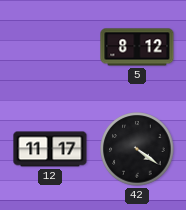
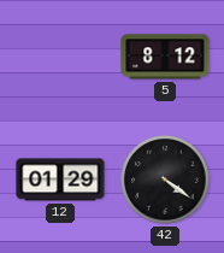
12: 11:17 -> 01:29 (60, 180)
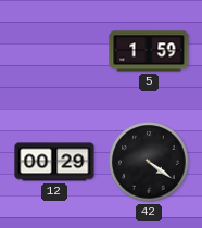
5: 8:12 -> 1:59 (149, 51)
12: 01:29 -> 00:29 (54, 162)
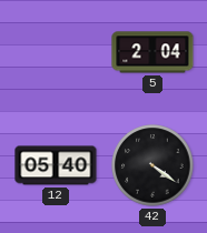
5: 1:59 -> 2:04 (152, 52)
12: 00:29 -> 05:40 (56, 165)
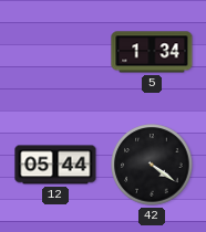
5: 2:04 -> 1:34 (152, 52)
12: 05:40 -> 05:44 (55, 165)
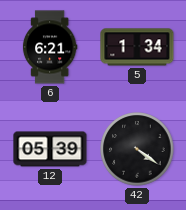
6: none -> 6:21 (50, 47)
12: 05:44 -> 05:39 (50, 149)
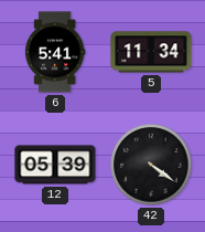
6: 6:21 -> 5:41 (55, 52)
5: 1:34 -> 11:34 (151, 52)
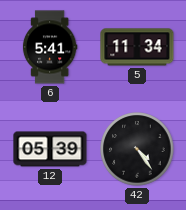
42: 4:21 -> 4:24 (137, 149)
